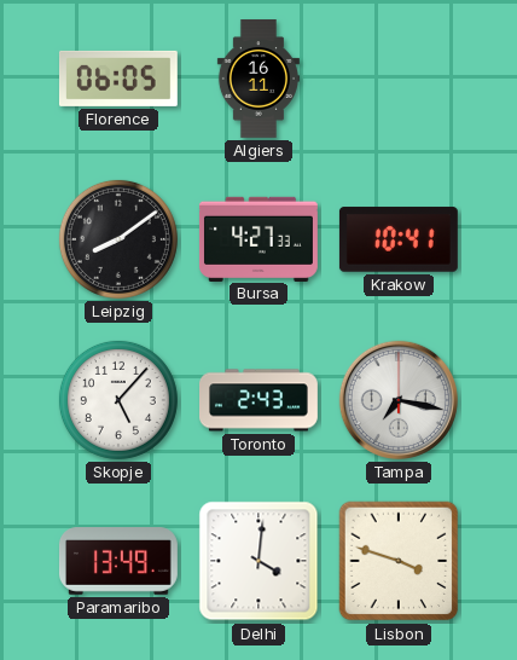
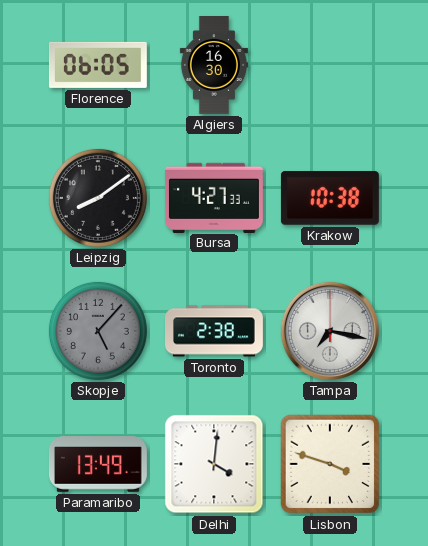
Algiers: 16:11 -> 16:30 (214, 66)
Krakow: 10:41 -> 10:38 (330, 198)
Skopje dial: white -> grey (98, 331)
Toronto: 2:43 -> 2:38 (215, 331)
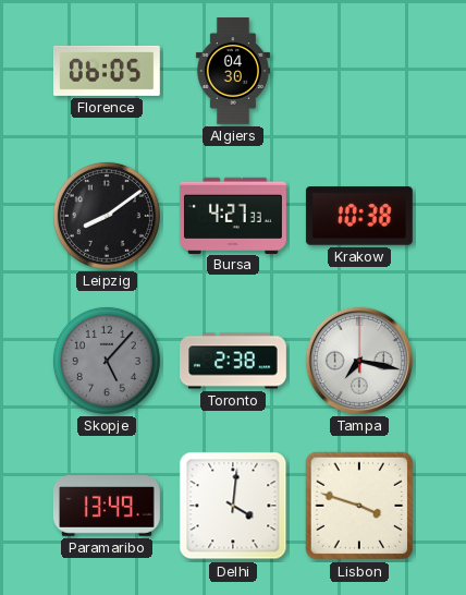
Algiers: 16:30 -> 04:30 (233, 72)
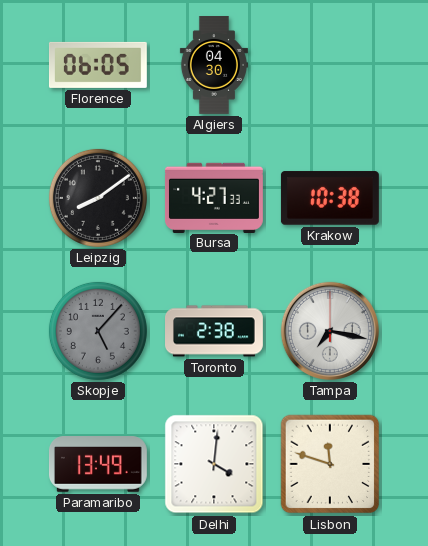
Lisbon: 3:48 -> 11:48 (330, 464)
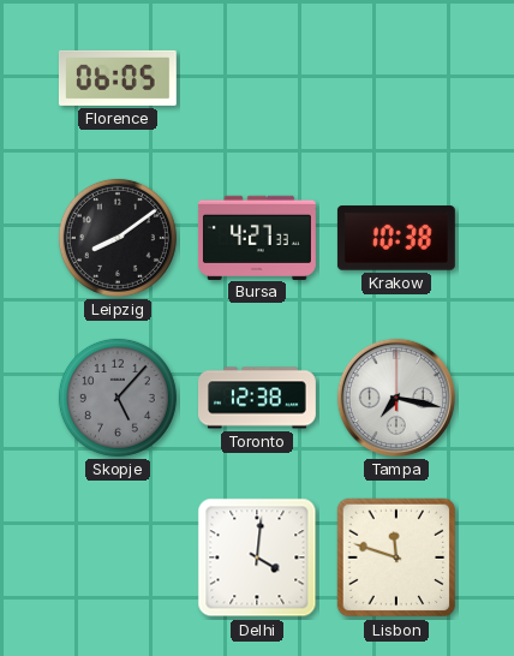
Algiers: 04:30 -> none (214, 66)
Toronto: 2:38 -> 12:38 (258, 398)
Paramaribo: 13:49 -> none (98, 464)
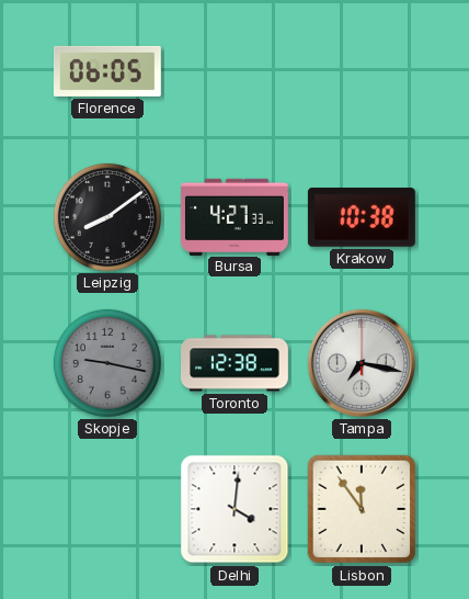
Skopje: 5:07 -> 9:17 (107, 363)
Lisbon: 11:48 -> 11:54 (362, 509)
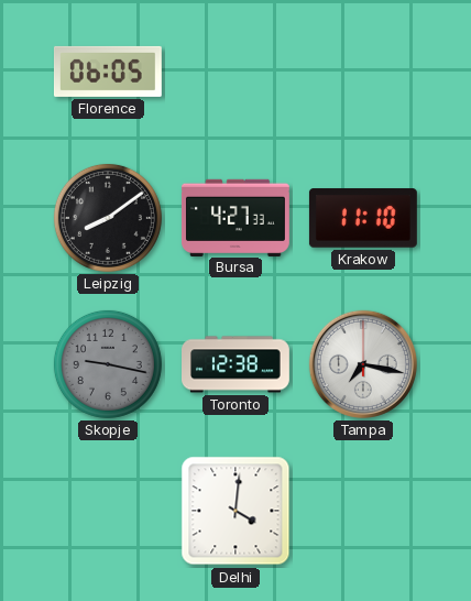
Krakow: 10:38 -> 11:10 (363, 218)
Lisbon: 11:54 -> none (362, 509)
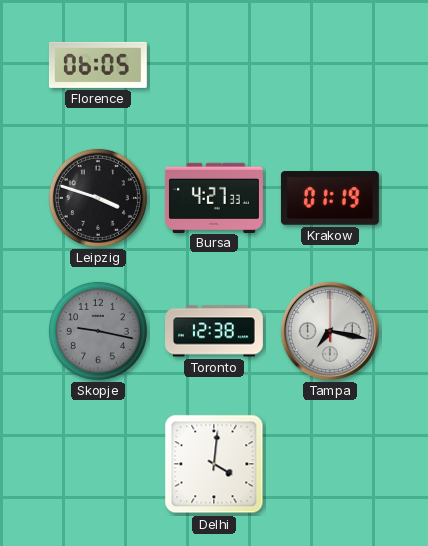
Leipzig: 8:09 -> 3:48 (98, 198)
Krakow: 11:10 -> 01:19 (330, 198)
